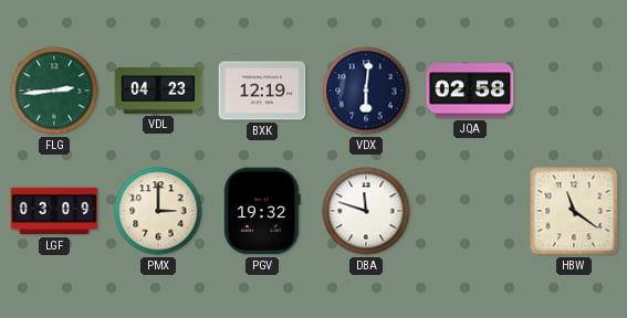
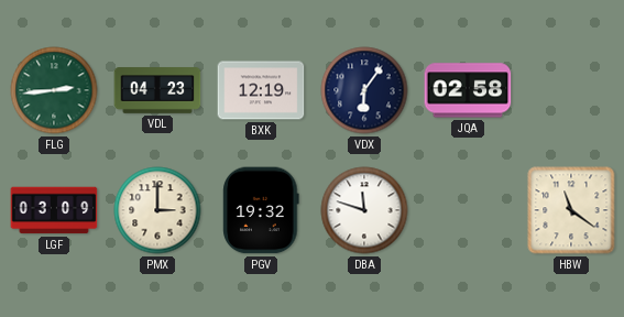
VDX: 6:01 -> 6:06 (364, 90)
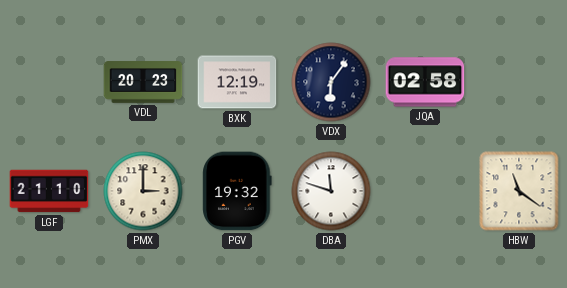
FLG: 2:44 -> none (54, 90)
VDL: 04:23 -> 20:23 (143, 82)
LGF: 03:09 -> 21:10 (49, 191)
